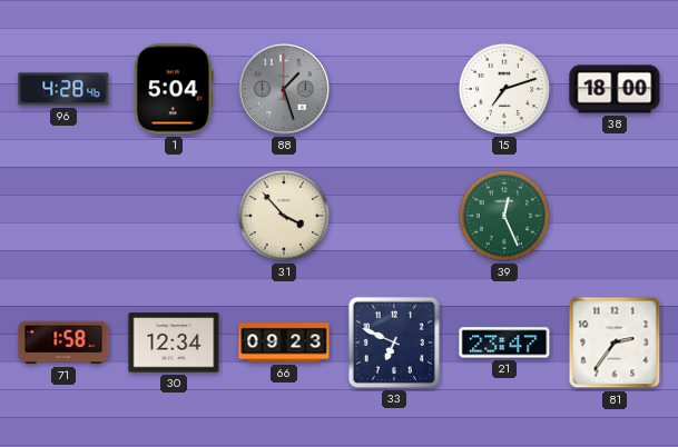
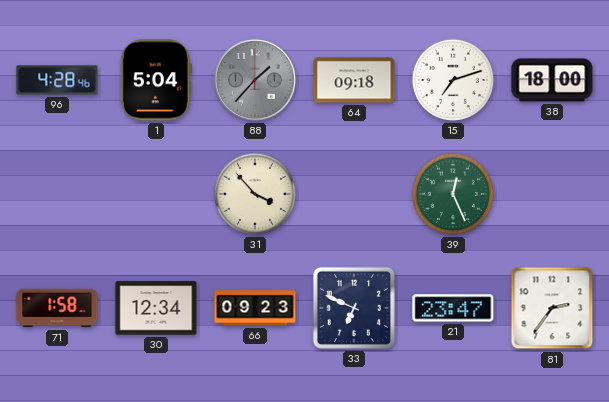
88: 1:27 -> 1:37 (255, 80)
64: none -> 09:18 (354, 80)
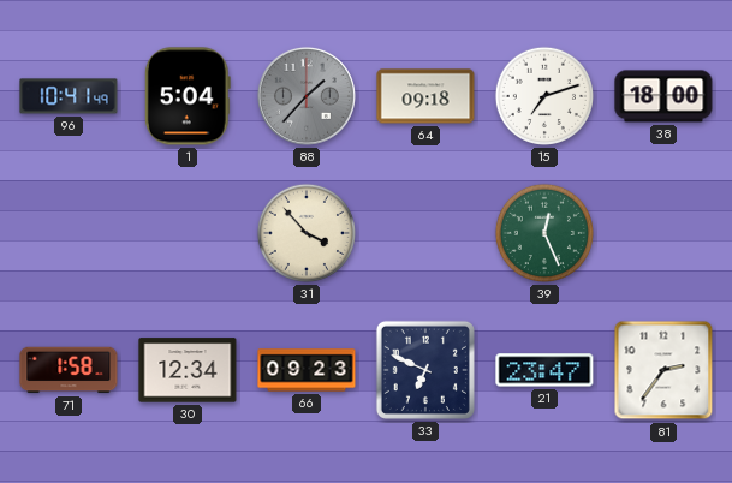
96: 4:28 -> 10:41 (69, 96)
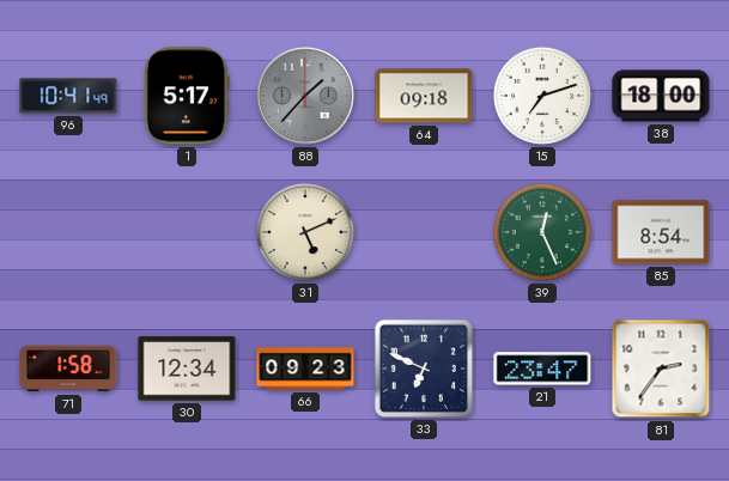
1: 5:04 -> 5:17 (187, 96)
31: 3:53 -> 5:11 (305, 232)
85: none -> 8:54 (661, 232)
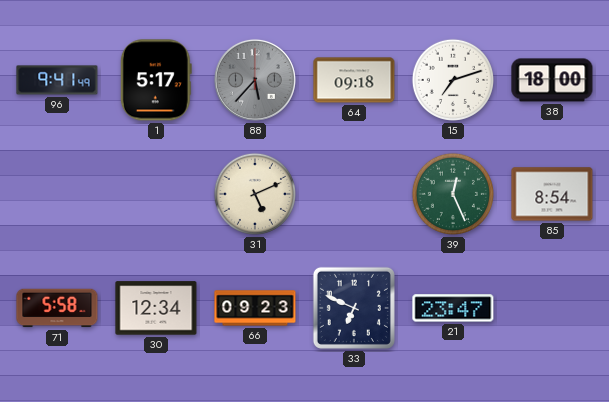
96: 10:41 -> 9:41 (57, 80)
88: 1:37 -> 5:37 (255, 80)
71: 1:58 -> 5:58 (57, 308)
81: 2:36 -> none (661, 369)
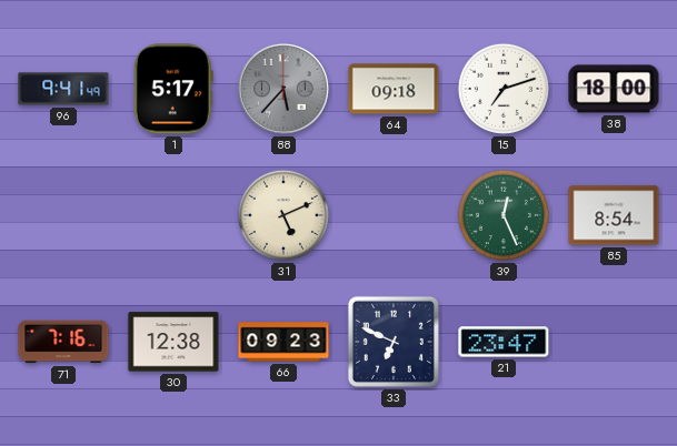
71: 5:58 -> 7:16 (63, 342)
30: 12:34 -> 12:38 (173, 342)
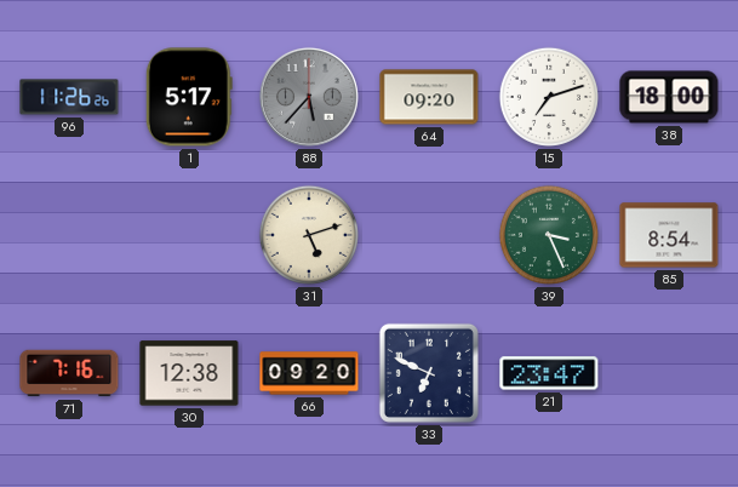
96: 9:41 -> 11:26 (69, 97)
64: 09:18 -> 09:20 (429, 97)
31: 5:11 -> 5:12 (309, 235)
39: 12:26 -> 3:26 (549, 235)
66: 09:23 -> 09:20 (309, 373)
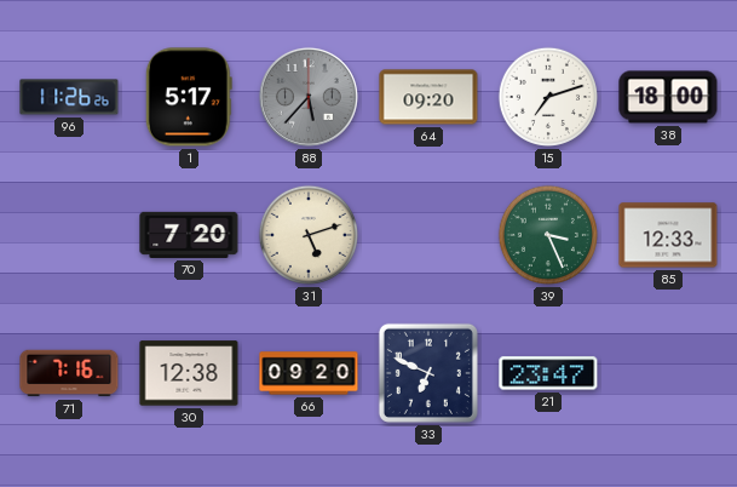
70: none -> 7:20 (189, 235)
85: 8:54 -> 12:33 (668, 235)
